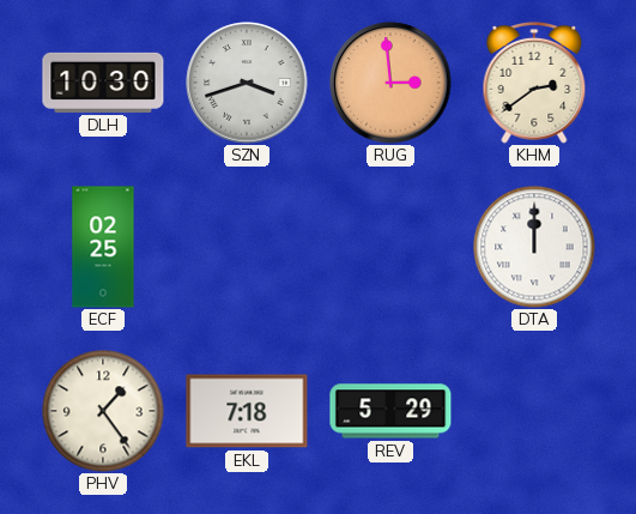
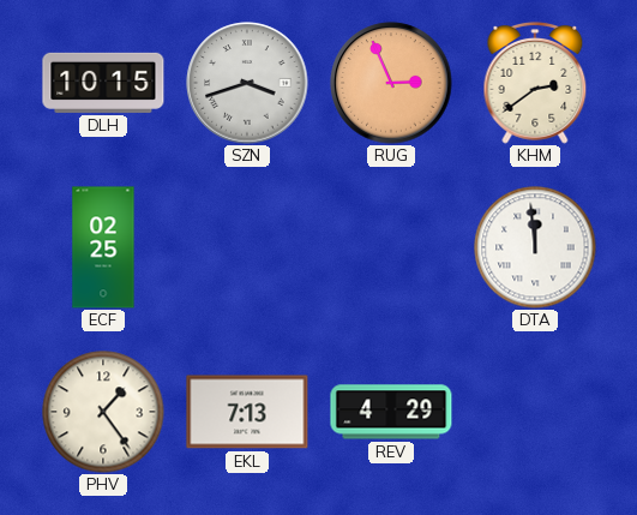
DLH: 10:30 -> 10:15 (103, 83)
RUG: 2:59 -> 2:56 (391, 83)
DTA: 12:00 -> 11:59 (535, 247)
EKL: 7:18 -> 7:13 (247, 412)
REV: 5:29 -> 4:29 (391, 412)
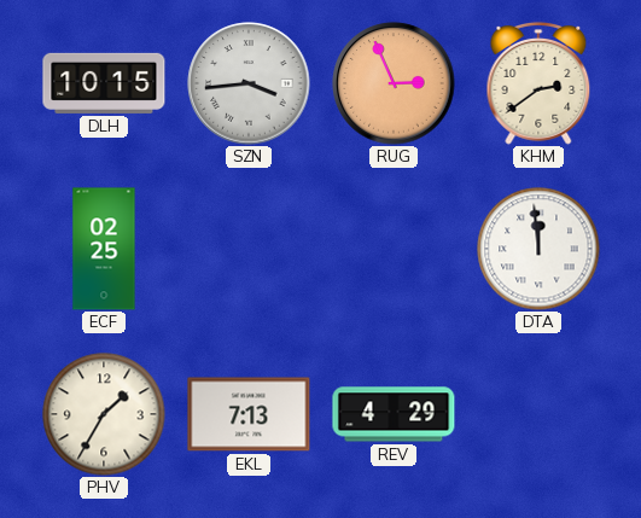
SZN: 3:42 -> 3:44 (249, 83)
PHV: 1:24 -> 1:35 (104, 414)
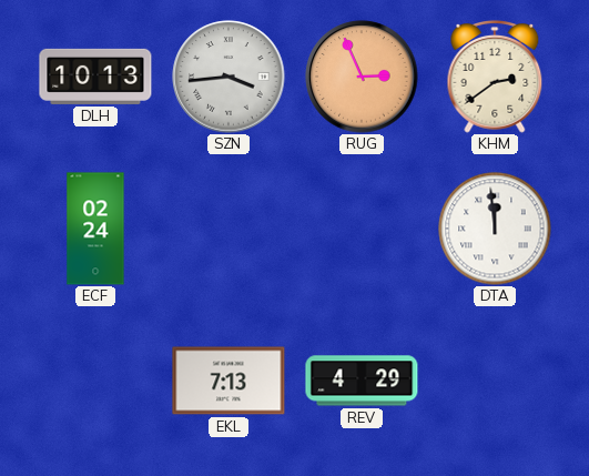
DLH: 10:15 -> 10:13 (95, 77)
ECF: 02:25 -> 02:24 (95, 229)
PHV: 1:35 -> none (104, 414)
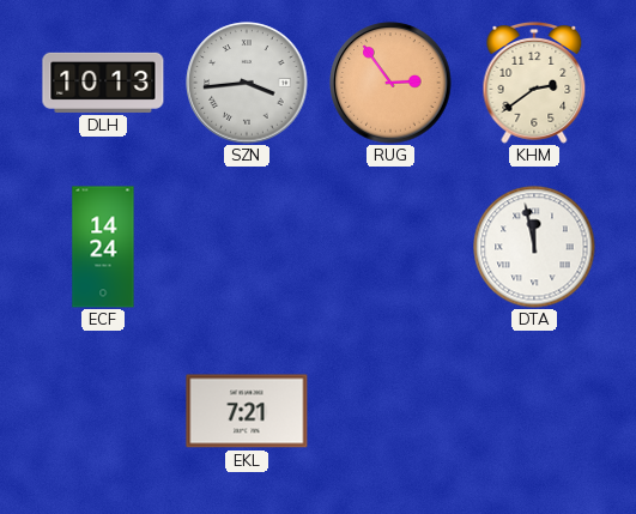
RUG: 2:56 -> 2:54 (390, 83)
ECF: 02:24 -> 14:24 (103, 247)
DTA: 11:59 -> 11:58 (534, 247)
EKL: 7:13 -> 7:21 (247, 411)
REV: 4:29 -> none (362, 381)
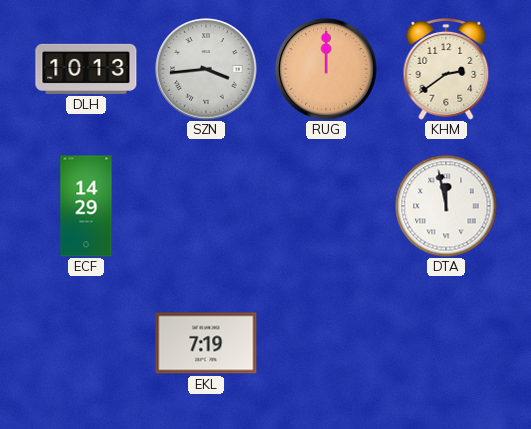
RUG: 2:54 -> 12:00 (326, 69)
ECF: 14:24 -> 14:29 (86, 206)
EKL: 7:21 -> 7:19 (206, 343)
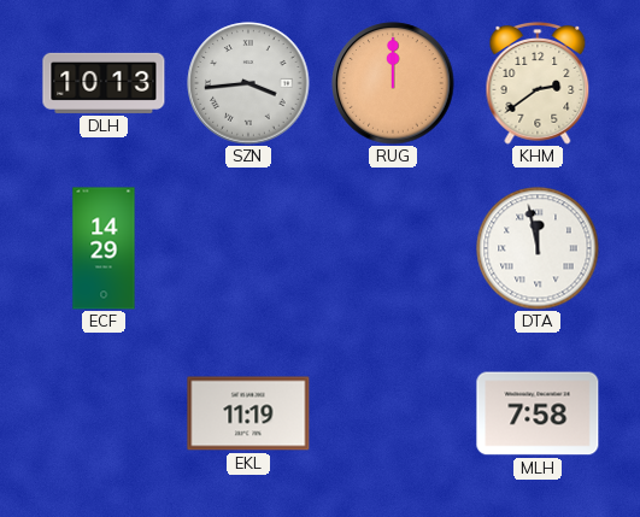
EKL: 7:19 -> 11:19 (248, 413)
MLH: none -> 7:58 (538, 413)
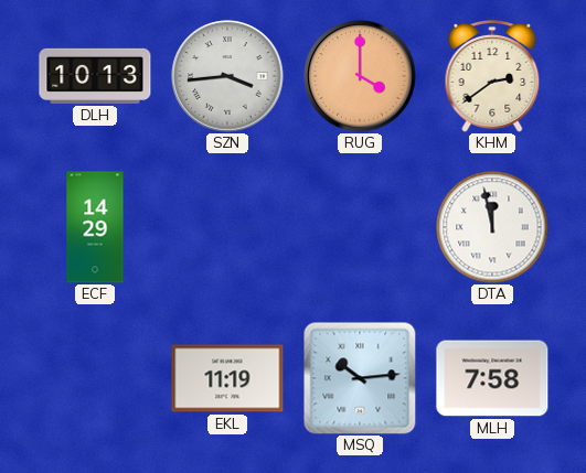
RUG: 12:00 -> 4:00 (360, 76)
MSQ: none -> 10:14 (360, 378)
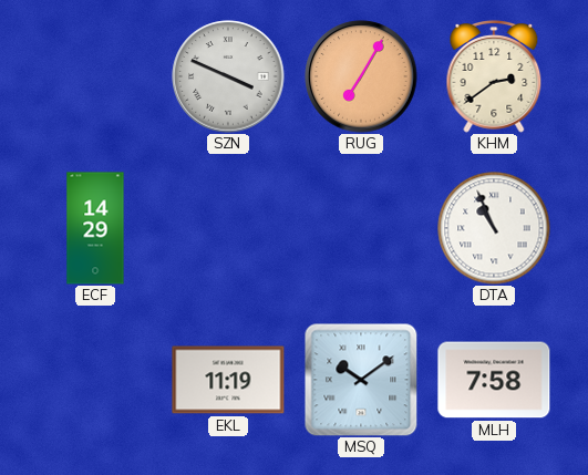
DLH: 10:13 -> none (95, 76)
SZN: 3:44 -> 3:49 (228, 76)
RUG: 4:00 -> 7:05 (361, 76)
DTA: 11:58 -> 10:56 (494, 228)
MSQ: 10:14 -> 10:09 (361, 380)
